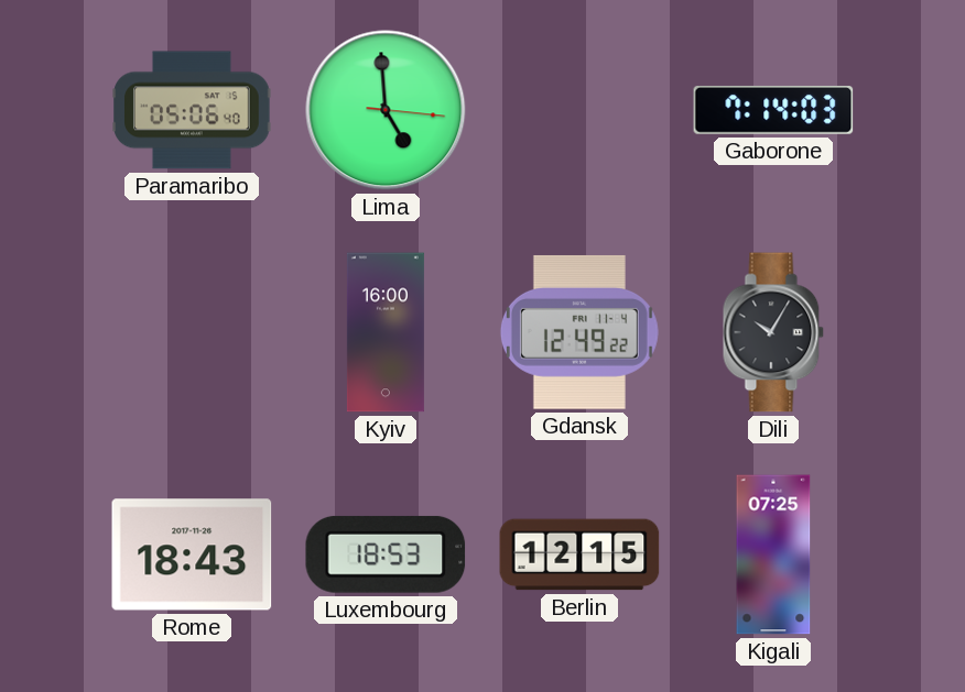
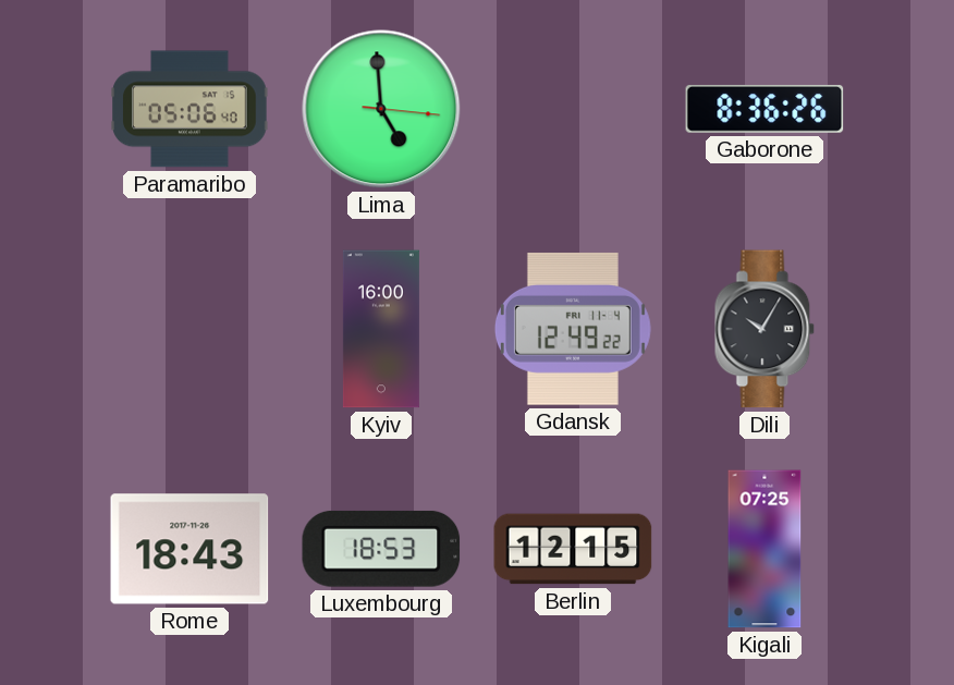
Gaborone: 7:14 -> 8:36 (765, 109)
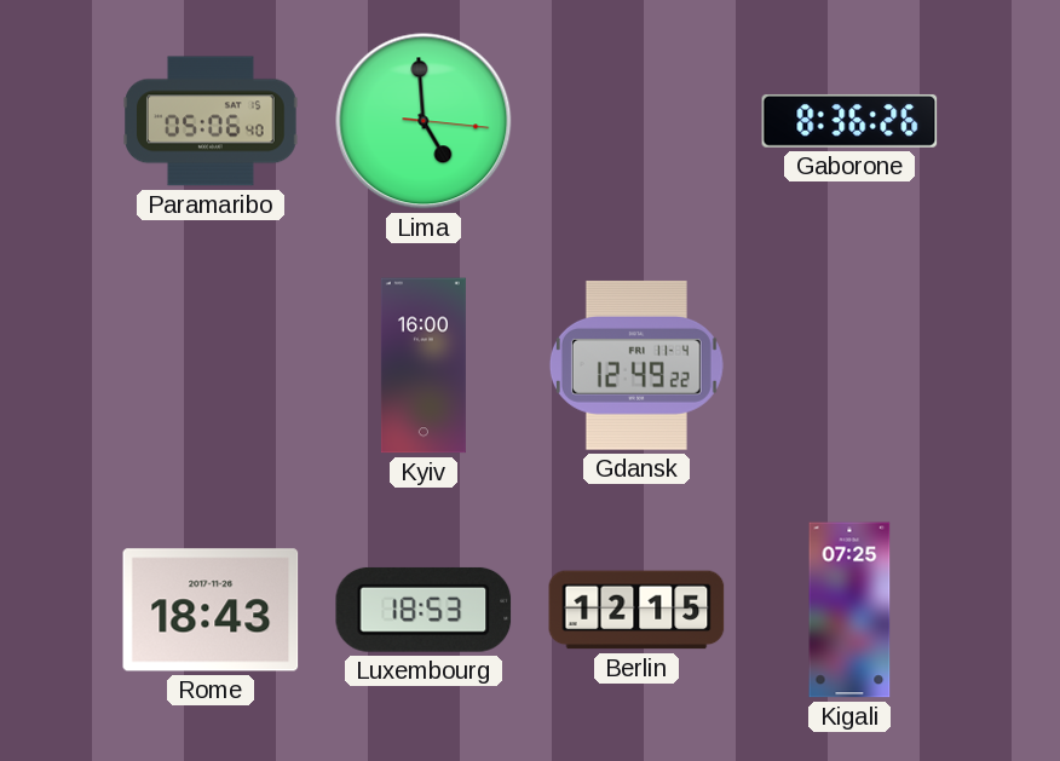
Dili: 10:05 -> none (765, 329)
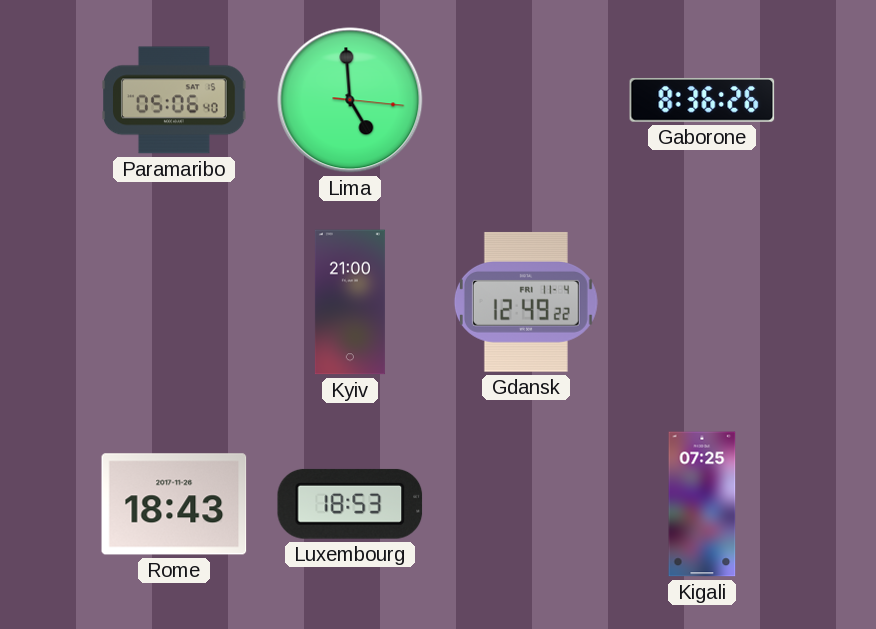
Kyiv: 16:00 -> 21:00 (350, 302)
Berlin: 12:15 -> none (636, 610)
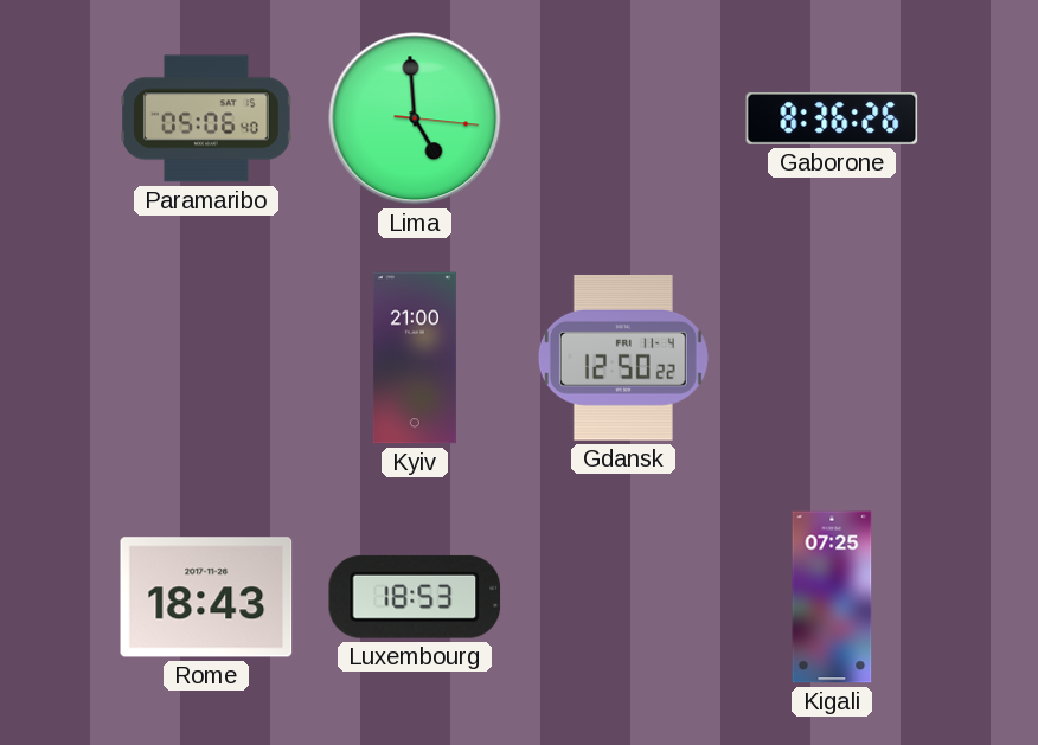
Gdansk: 12:49 -> 12:50 (623, 358)
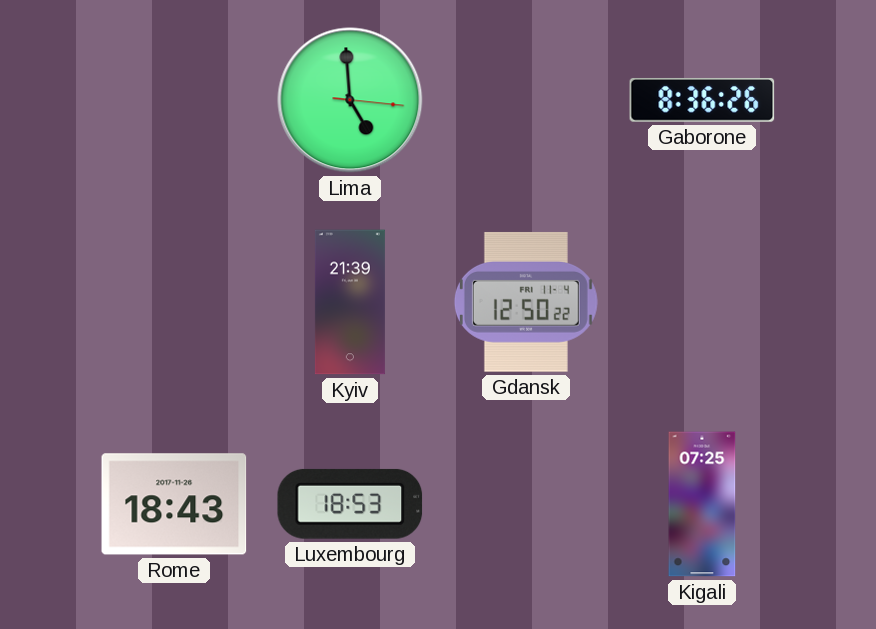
Paramaribo: 05:06 -> none (206, 118)
Kyiv: 21:00 -> 21:39 (350, 302)
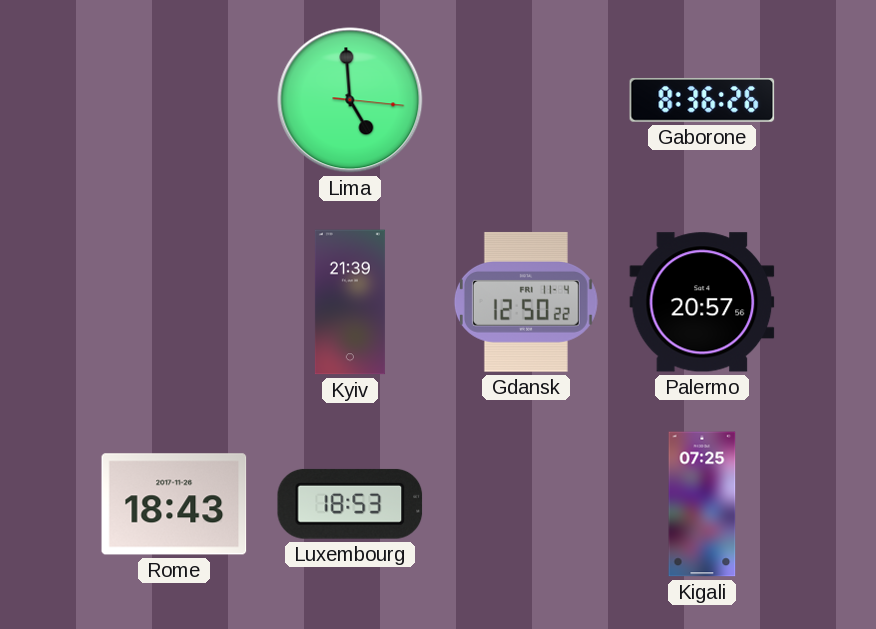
Palermo: none -> 20:57 (702, 302)
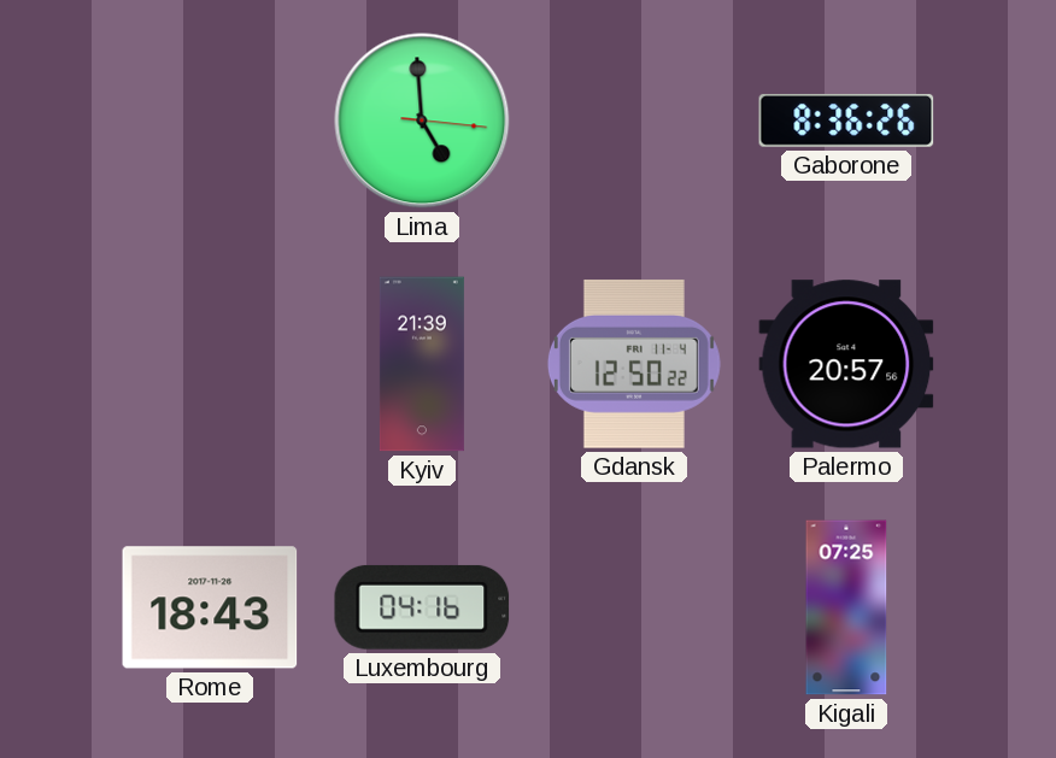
Luxembourg: 18:53 -> 04:16 (422, 607)
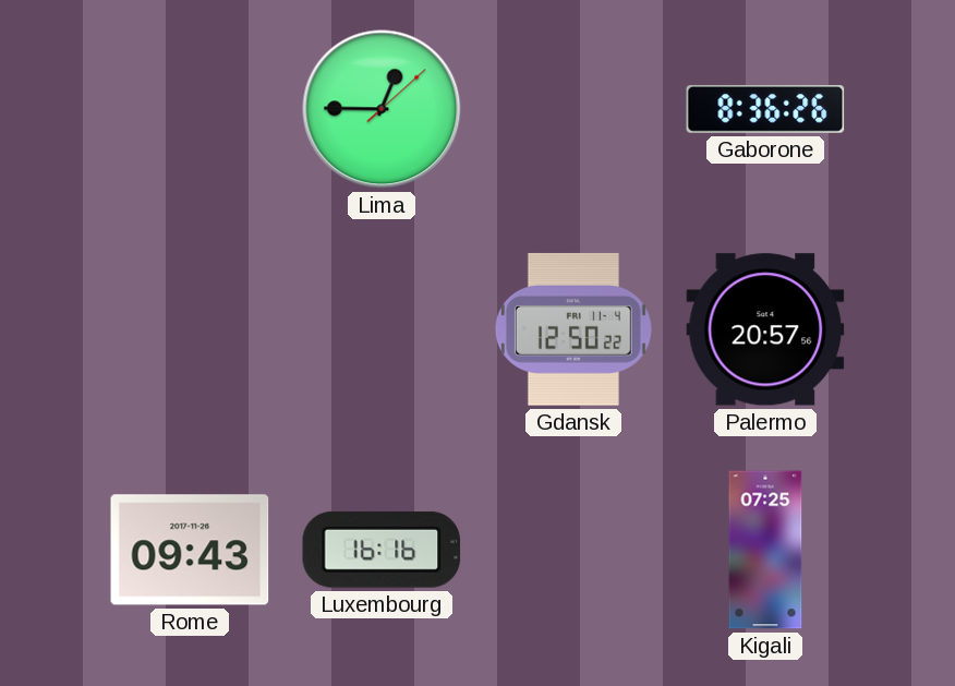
Lima: 4:59 -> 12:45 (382, 109)
Kyiv: 21:39 -> none (422, 364)
Rome: 18:43 -> 09:43 (190, 550)
Luxembourg: 04:16 -> 16:16 (382, 550)
